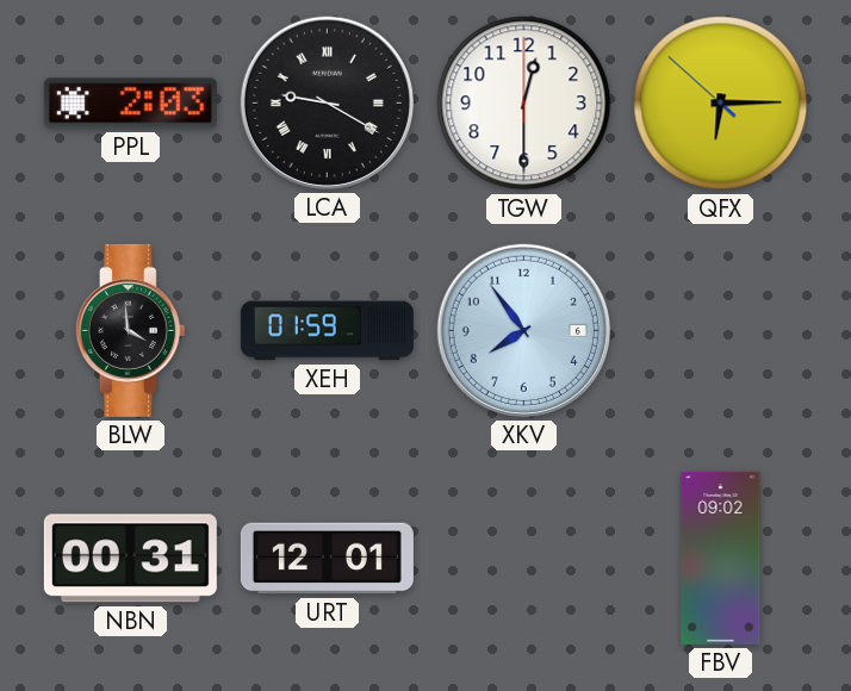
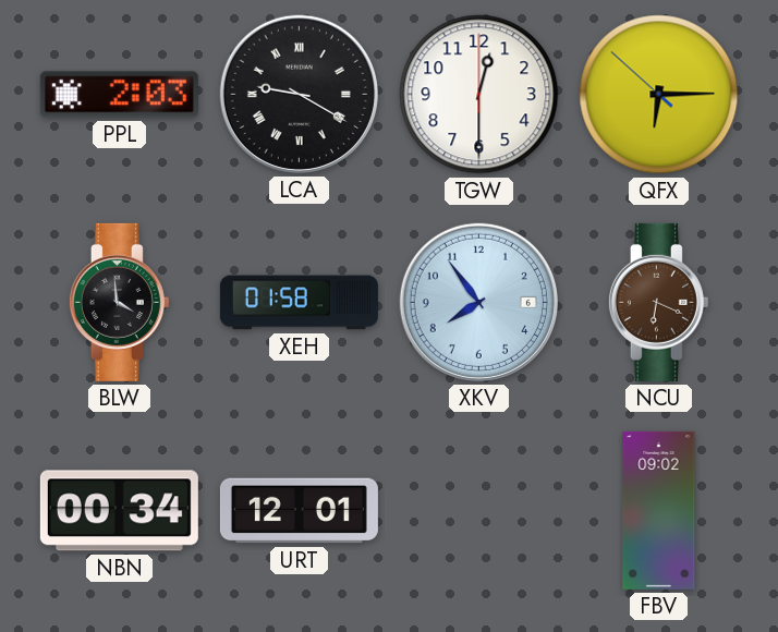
XEH: 01:59 -> 01:58 (299, 303)
NCU: none -> 6:19 (658, 302)
NBN: 00:31 -> 00:34 (119, 511)
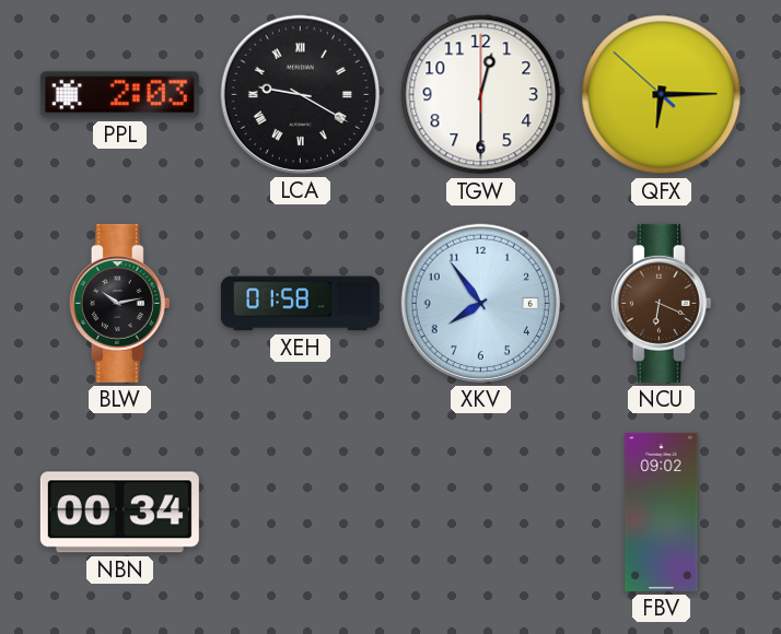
BLW: 3:59 -> 10:13 (119, 303)
URT: 12:01 -> none (299, 511)
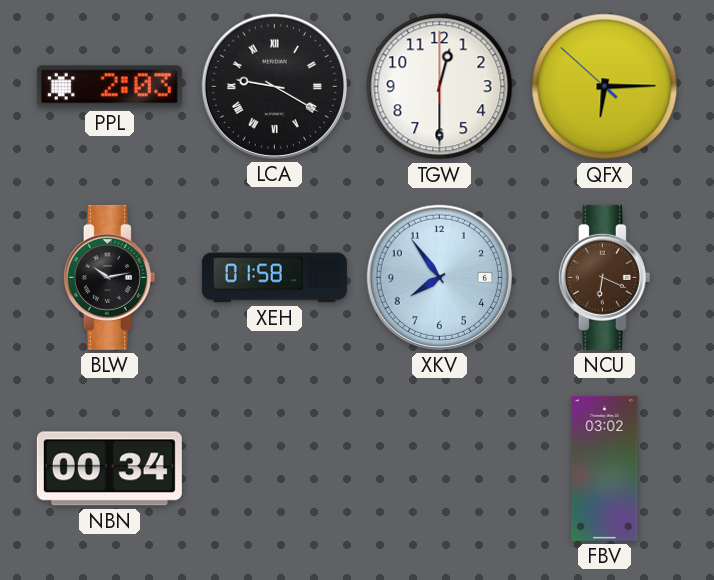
FBV: 09:02 -> 03:02 (605, 468)
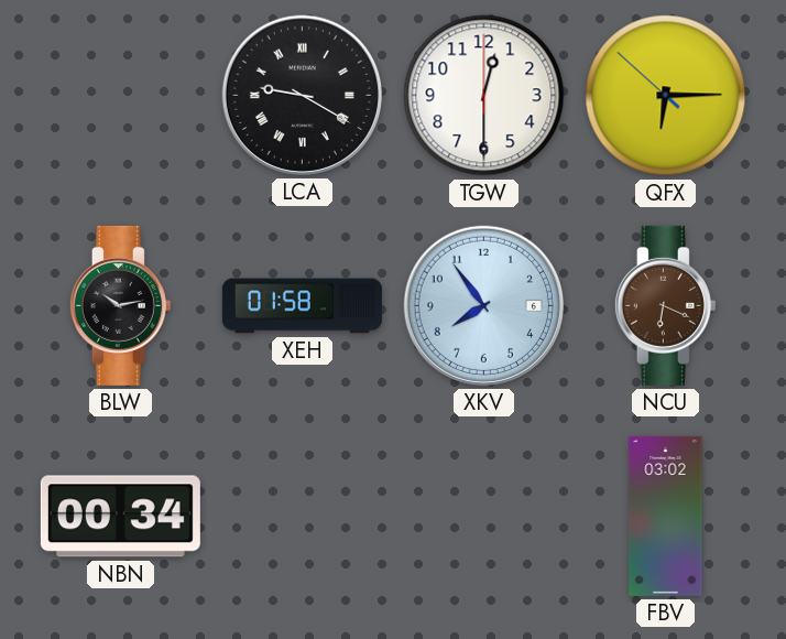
PPL: 2:03 -> none (109, 87)
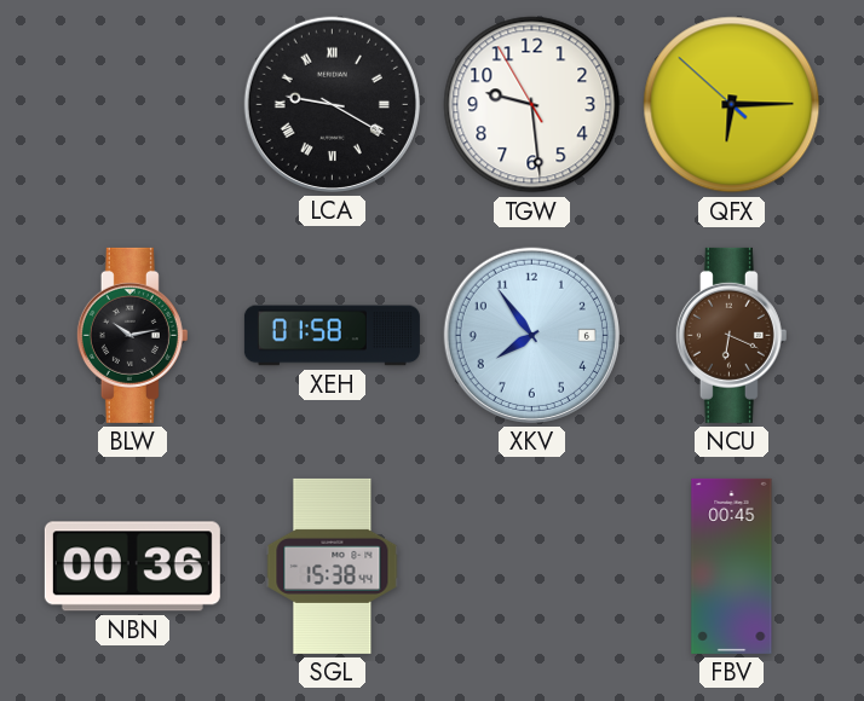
TGW: 12:30 -> 9:28 (532, 105)
NBN: 00:34 -> 00:36 (132, 567)
SGL: none -> 15:38 (333, 566)
FBV: 03:02 -> 00:45 (732, 566)
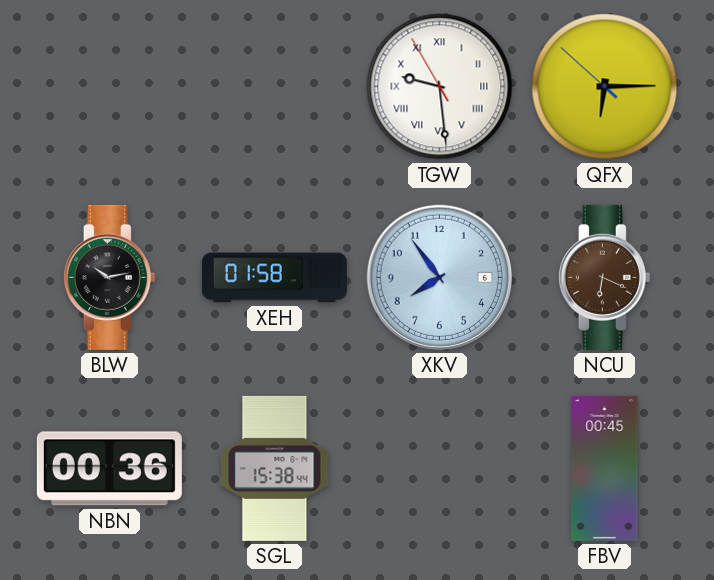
LCA: 9:20 -> none (332, 104)
TGW numerals: Arabic -> Roman (440, 87)
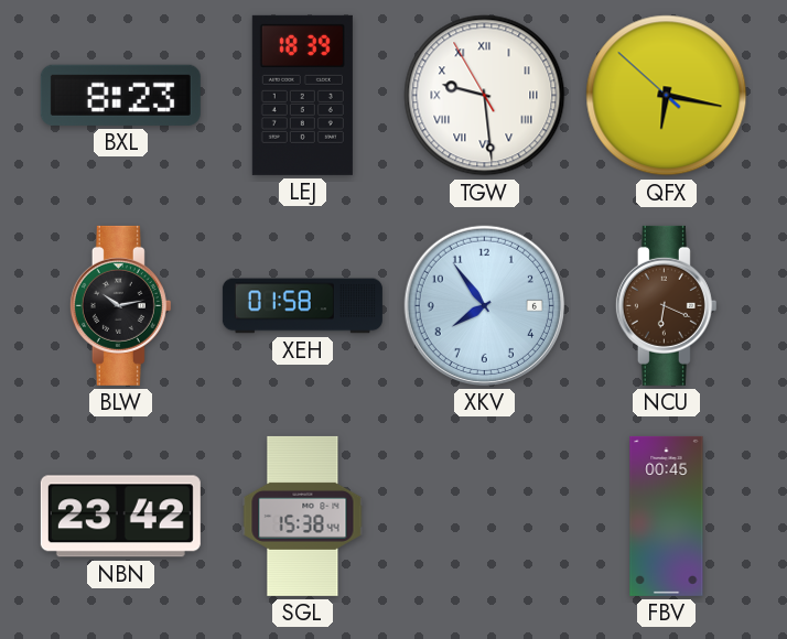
BXL: none -> 8:23 (120, 95)
LEJ: none -> 18:39 (302, 95)
QFX: 6:14 -> 6:16 (667, 96)
NBN: 00:36 -> 23:42 (120, 517)
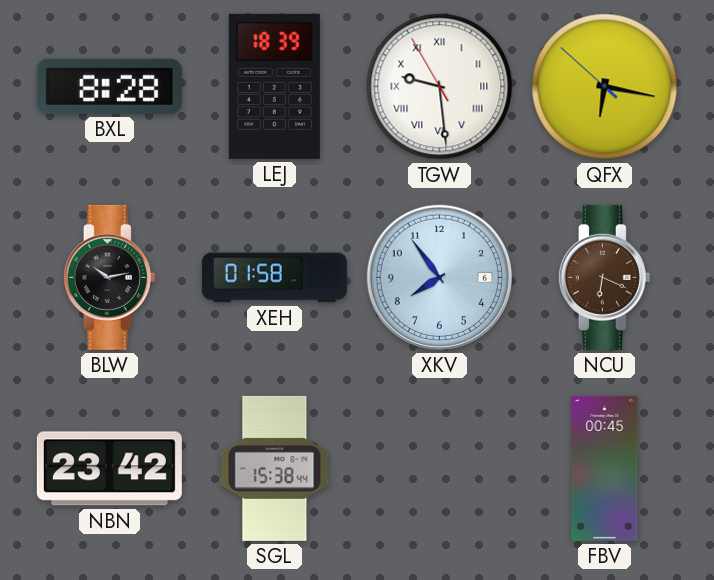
BXL: 8:23 -> 8:28 (109, 86)
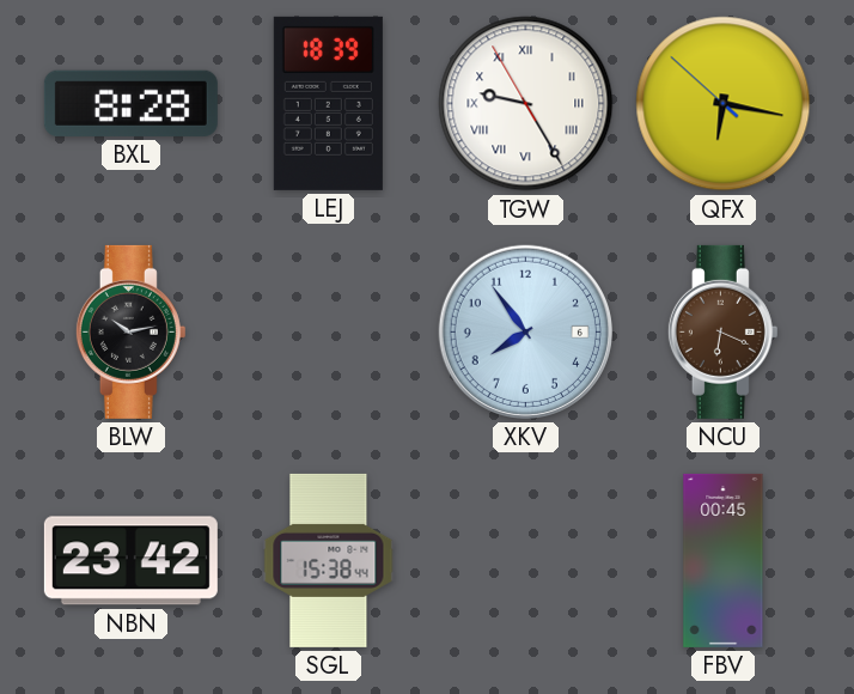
TGW: 9:28 -> 9:24 (526, 104)
XEH: 01:58 -> none (274, 278)
